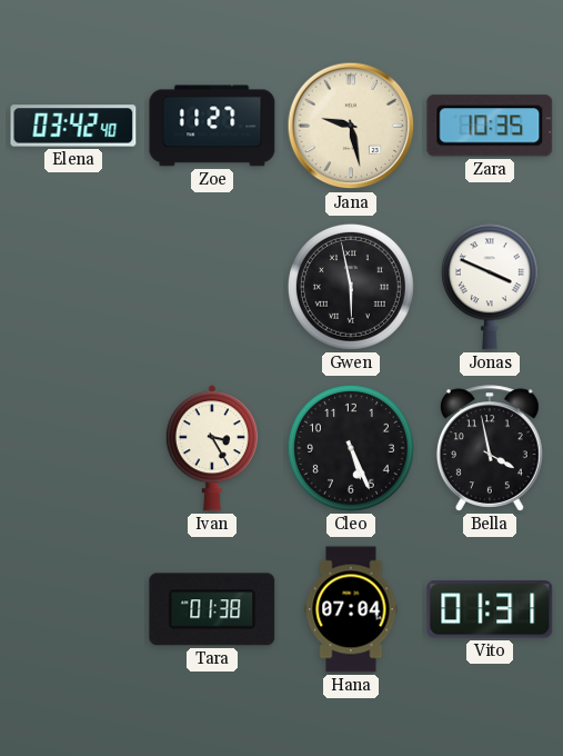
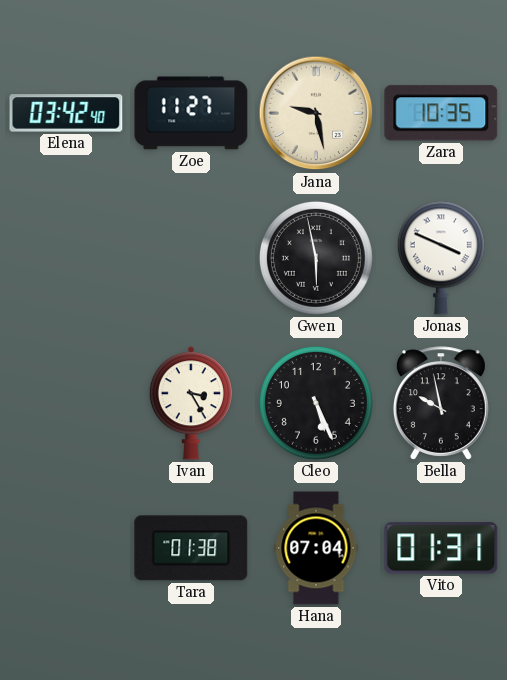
Bella: 3:58 -> 9:58 (441, 403)
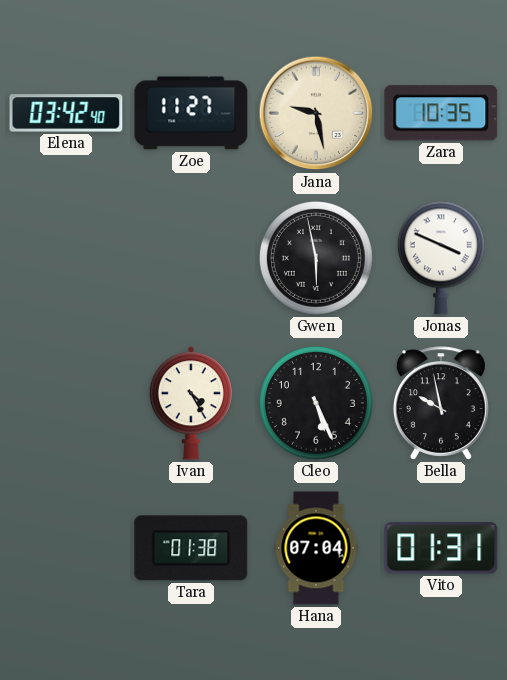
Ivan: 3:25 -> 4:25 (191, 403)
